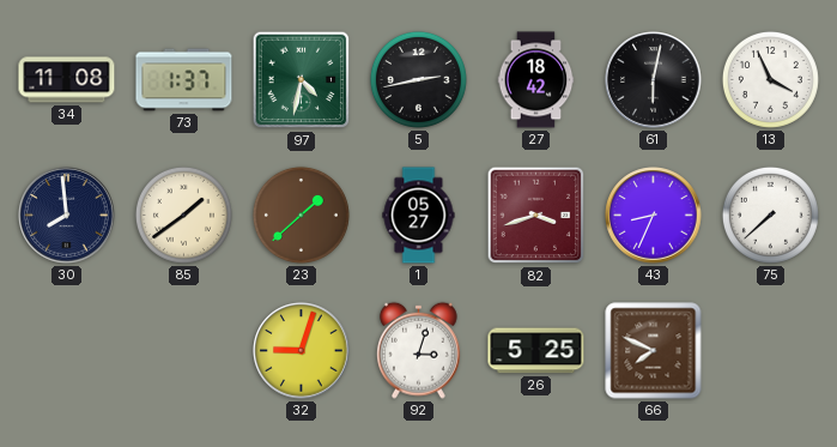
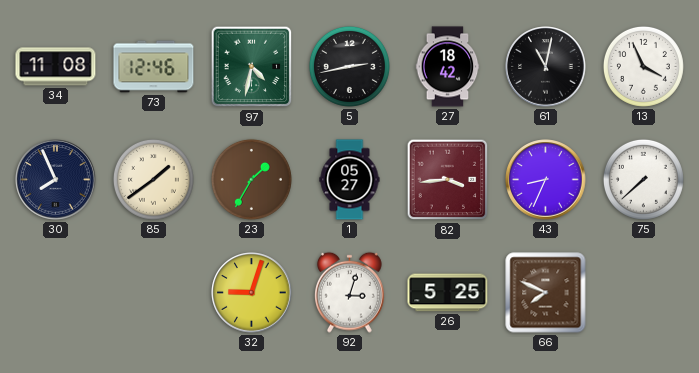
73: 1:37 -> 12:46 (154, 67)
61: 6:02 -> 11:02 (546, 67)
30: 7:59 -> 7:56 (56, 180)
23: 1:38 -> 1:35 (251, 179)
82: 3:42 -> 3:44 (448, 180)
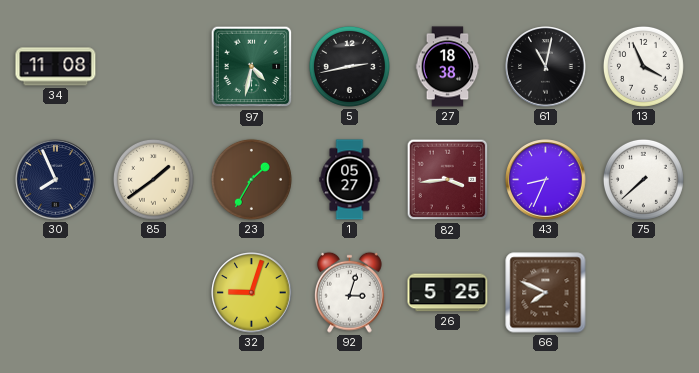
73: 12:46 -> none (154, 67)
27: 18:42 -> 18:38 (448, 67)
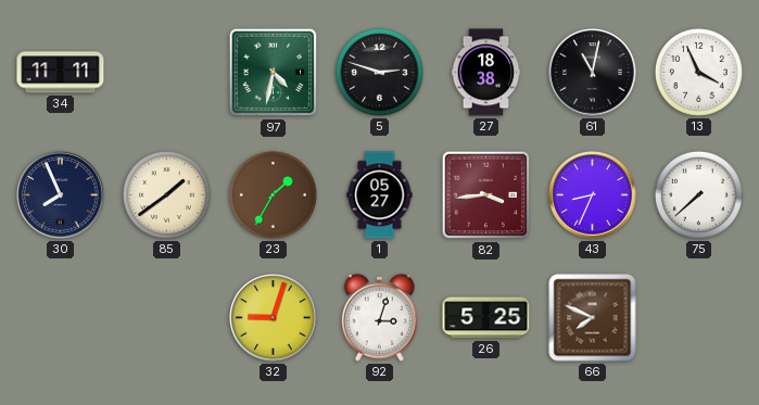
34: 11:08 -> 11:11 (61, 73)
5: 2:43 -> 2:48 (379, 72)
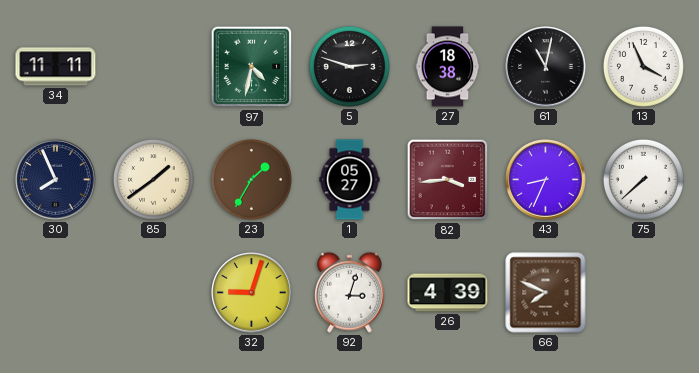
26: 5:25 -> 4:39 (448, 293)
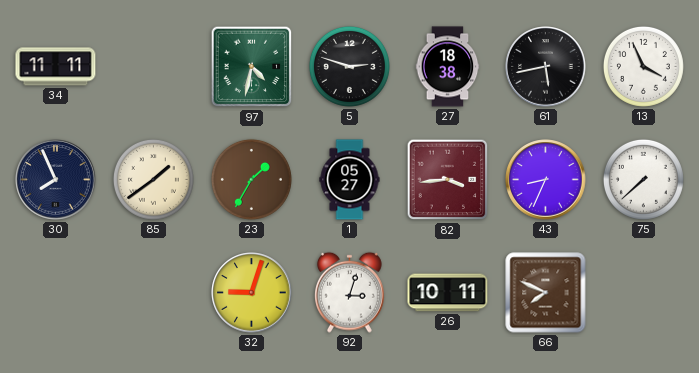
61: 11:02 -> 5:43 (546, 67)
26: 4:39 -> 10:11 (448, 293)
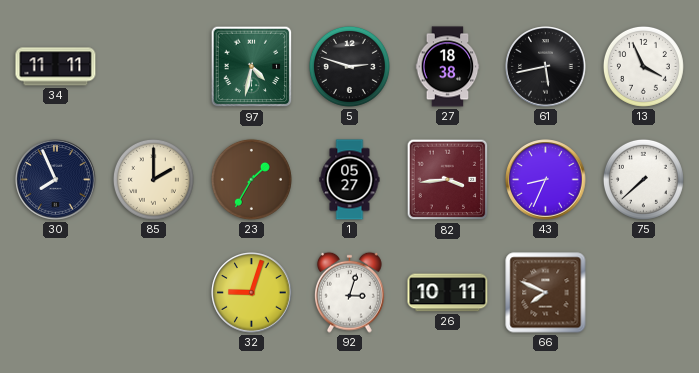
85: 1:39 -> 2:00 (153, 179)
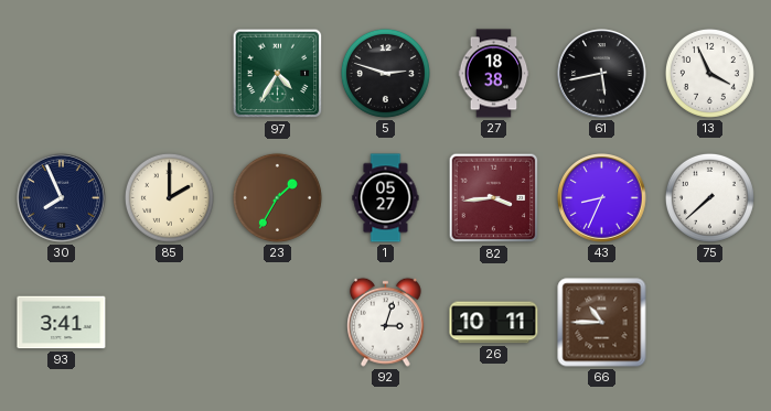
34: 11:11 -> none (56, 67)
97: 4:32 -> 4:35 (278, 74)
93: none -> 3:41 (62, 323)
32: 9:03 -> none (252, 293)
66: 7:49 -> 10:45 (602, 323)
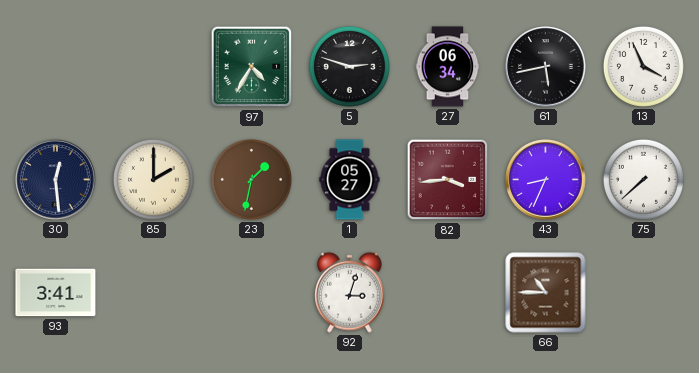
27: 18:38 -> 06:34 (448, 67)
30: 7:56 -> 12:29 (56, 180)
23: 1:35 -> 1:32 (251, 179)
26: 10:11 -> none (494, 323)
